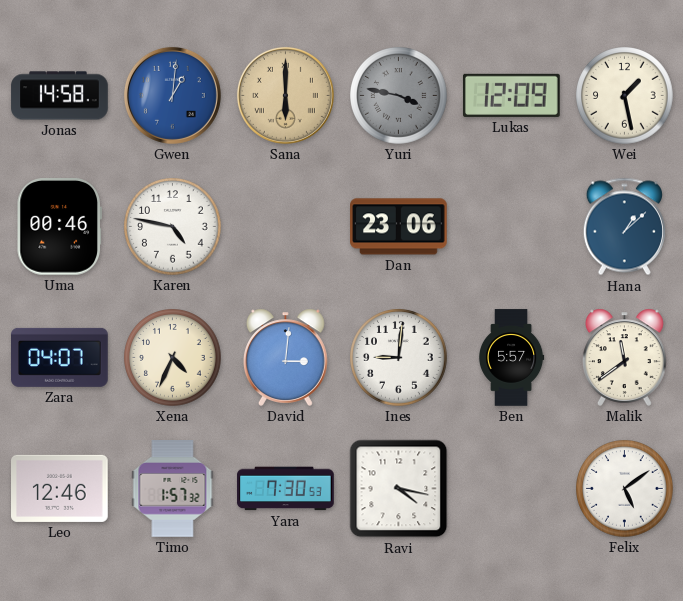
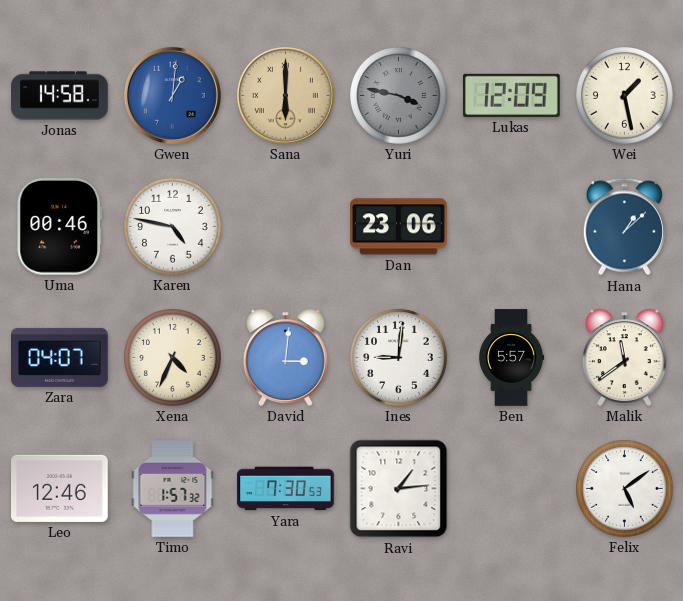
Ravi: 4:17 -> 1:14 (399, 489)
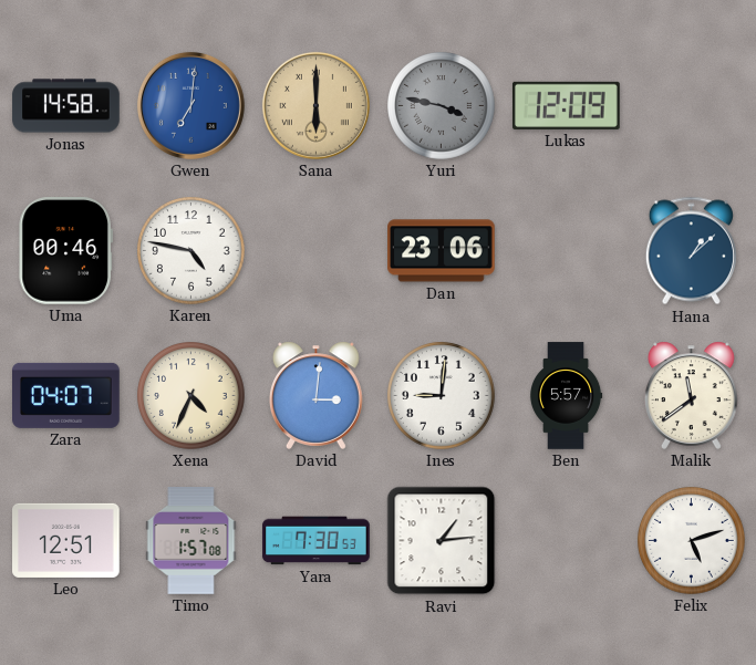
Gwen: 1:01 -> 7:01 (190, 105)
Wei: 1:28 -> none (625, 96)
Leo: 12:46 -> 12:51 (66, 540)
Timo: 1:57:32 -> 1:57:08 (191, 541)
Felix: 5:09 -> 5:12 (692, 541)
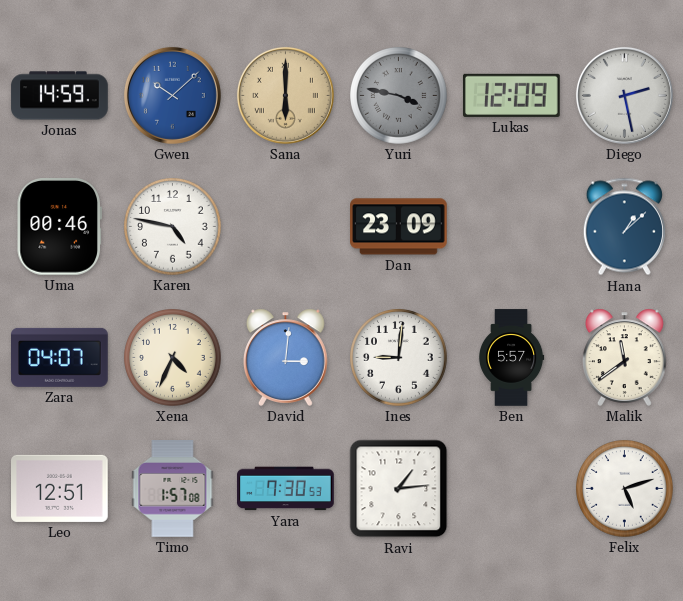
Jonas: 14:58 -> 14:59 (60, 96)
Gwen: 7:01 -> 10:08 (172, 95)
Diego: none -> 2:28 (624, 95)
Dan: 23:06 -> 23:09 (399, 227)
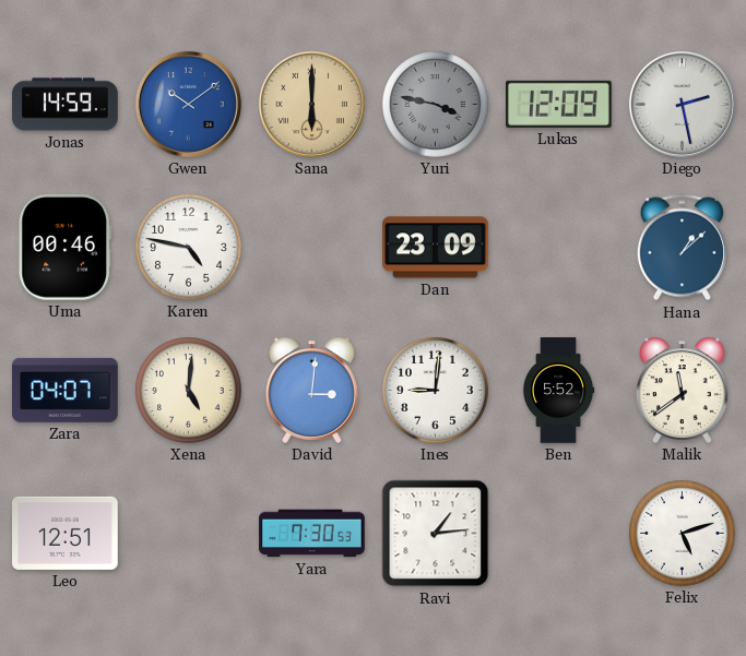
Gwen: 10:08 -> 10:09 (188, 104)
Xena: 4:34 -> 5:01 (189, 391)
Ben: 5:57 -> 5:52 (558, 391)
Timo: 1:57 -> none (173, 489)
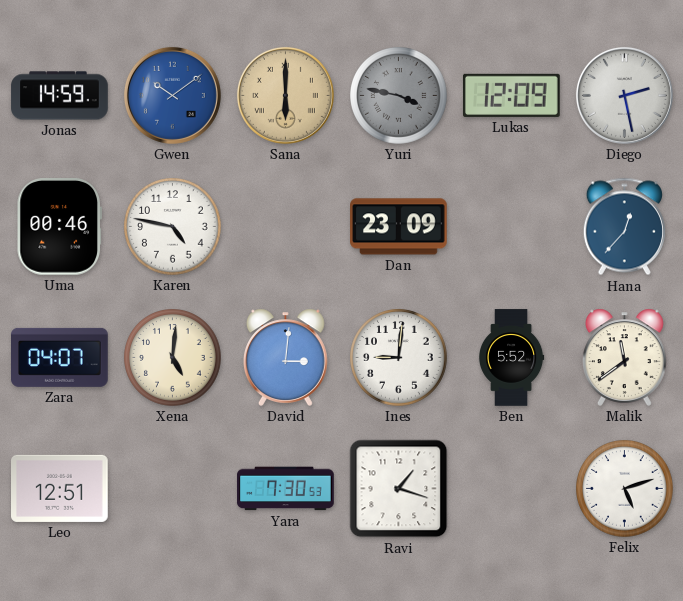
Hana: 1:08 -> 12:37 (624, 227)
Ravi: 1:14 -> 1:18 (399, 489)
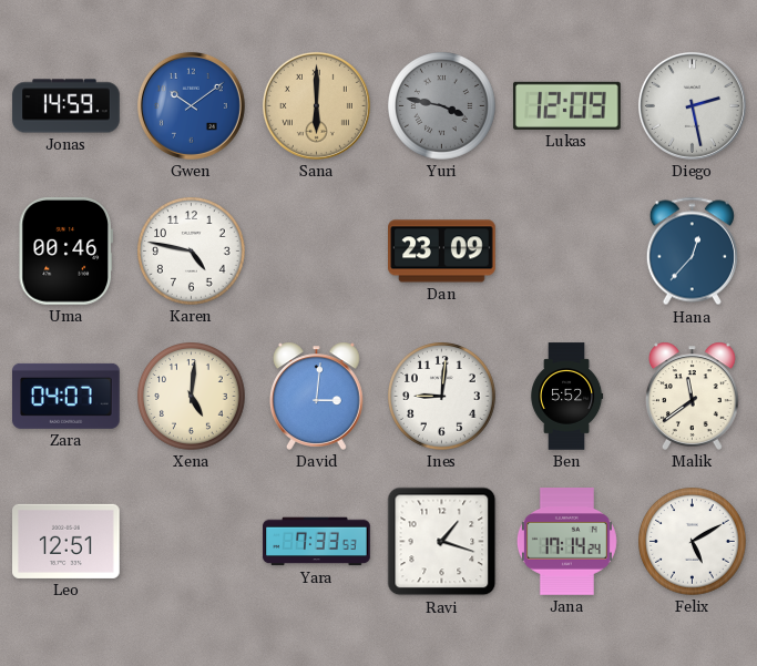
Yara: 7:30 -> 7:33 (317, 542)
Jana: none -> 17:14 (566, 542)
Felix: 5:12 -> 5:10 (693, 542)
